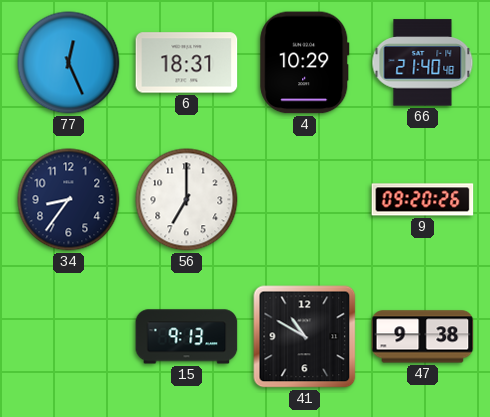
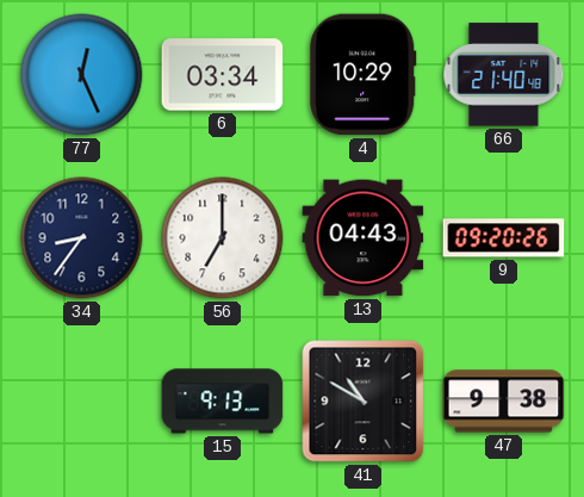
6: 18:31 -> 03:34 (223, 75)
13: none -> 04:43 (364, 238)
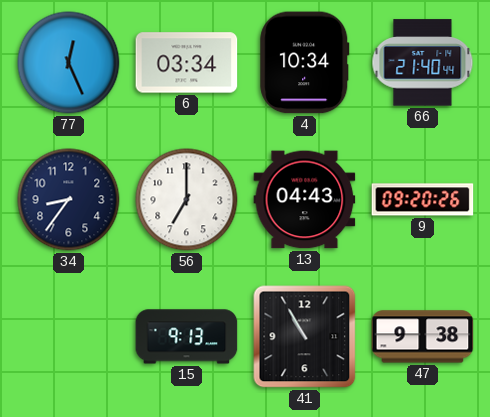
4: 10:29 -> 10:34 (305, 63)
66: 21:40:48 -> 21:40:44 (423, 63)
41: 10:50 -> 10:55 (305, 337)
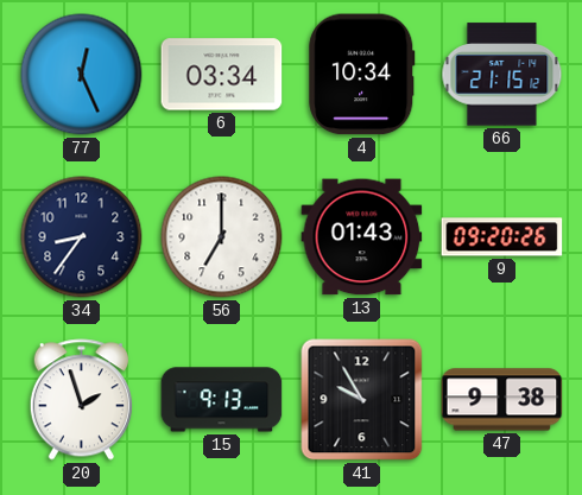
66: 21:40 -> 21:15 (502, 75)
13: 04:43 -> 01:43 (362, 237)
20: none -> 1:57 (81, 400)
41: 10:55 -> 9:55 (362, 400)
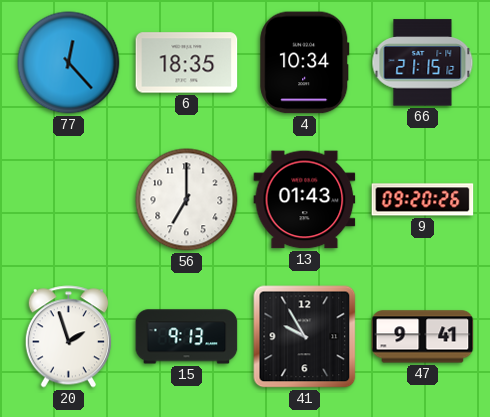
77: 12:26 -> 12:23 (69, 63)
6: 03:34 -> 18:35 (187, 63)
34: 8:36 -> none (82, 237)
47: 9:38 -> 9:41 (423, 337)
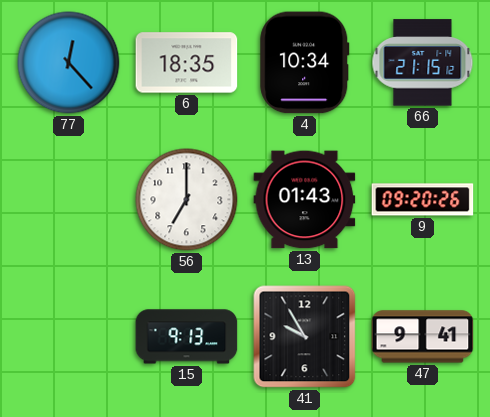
20: 1:57 -> none (68, 337)
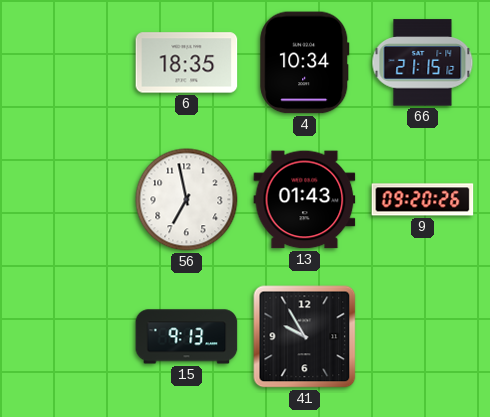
77: 12:23 -> none (69, 63)
56: 7:00 -> 6:58 (187, 200)
47: 9:41 -> none (423, 337)
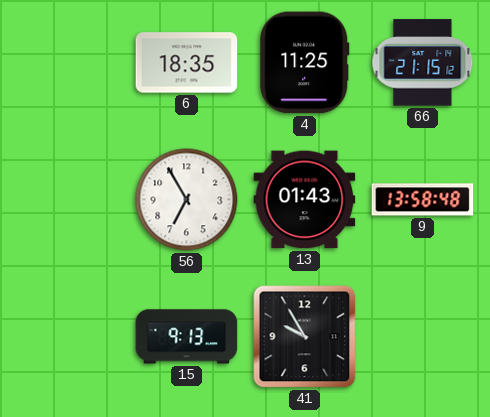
4: 10:34 -> 11:25 (305, 63)
56: 6:58 -> 6:55 (187, 200)
9: 09:20 -> 13:58 (423, 200)
